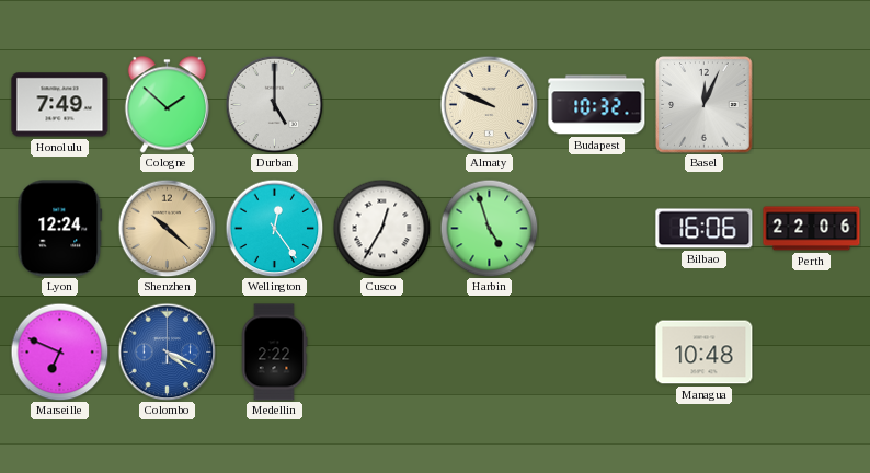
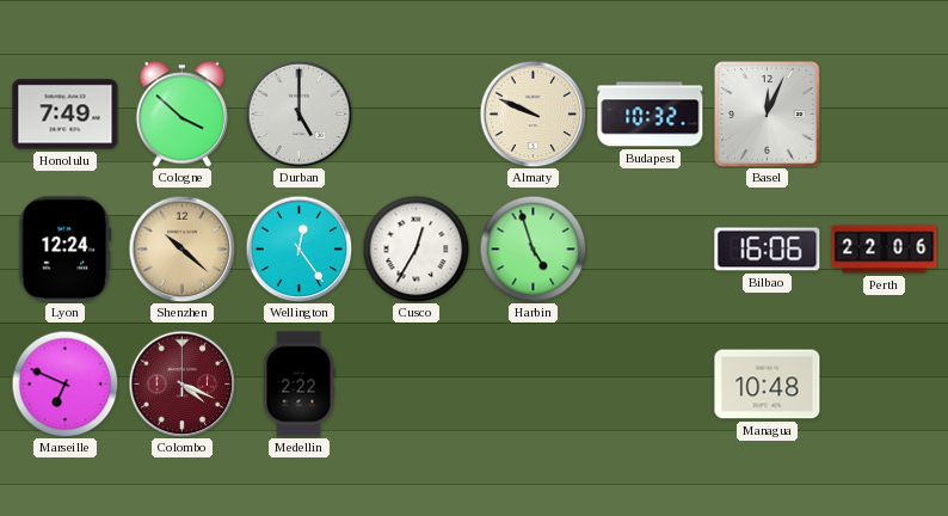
Cologne: 1:52 -> 3:52 (181, 115)
Colombo dial: blue -> burgundy (181, 383)
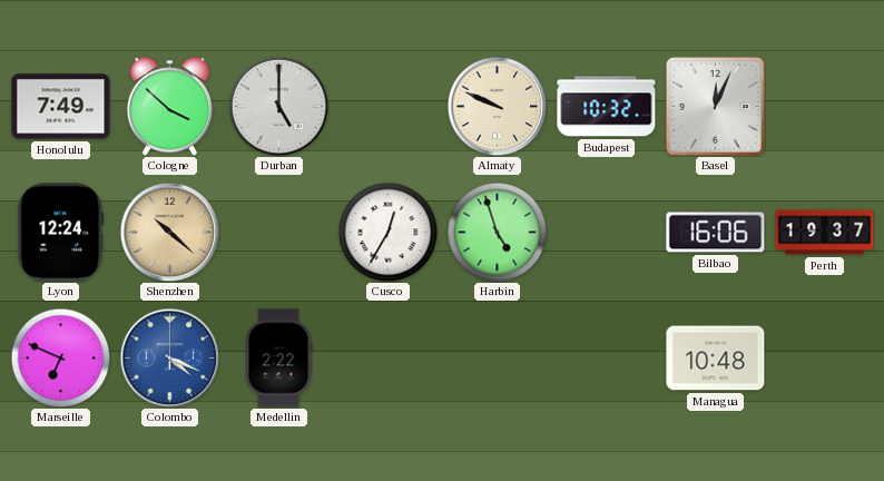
Wellington: 12:24 -> none (298, 248)
Perth: 22:06 -> 19:37 (825, 233)
Colombo dial: burgundy -> blue (169, 357)
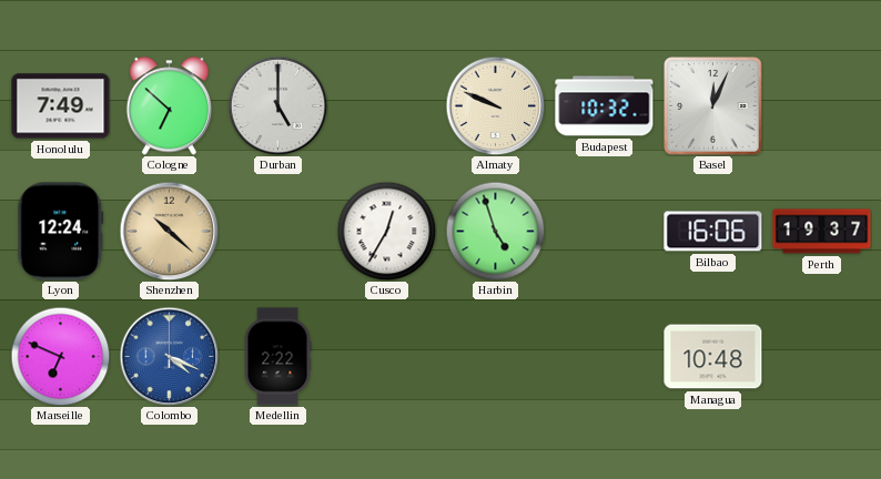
Cologne: 3:52 -> 6:52 (169, 106)
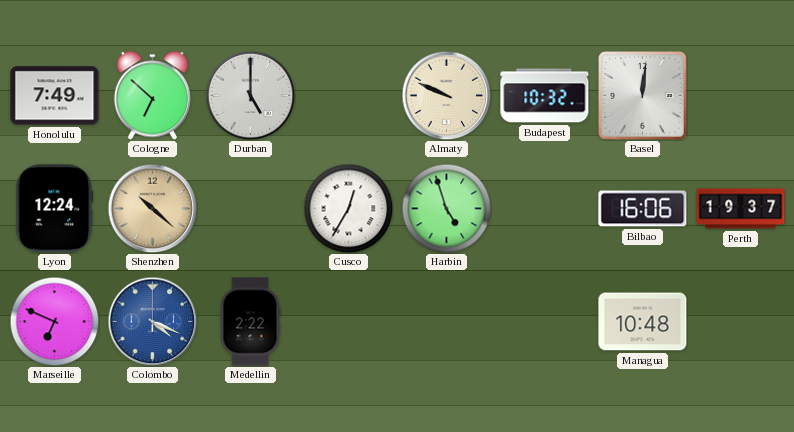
Basel: 12:04 -> 12:01 (643, 96)
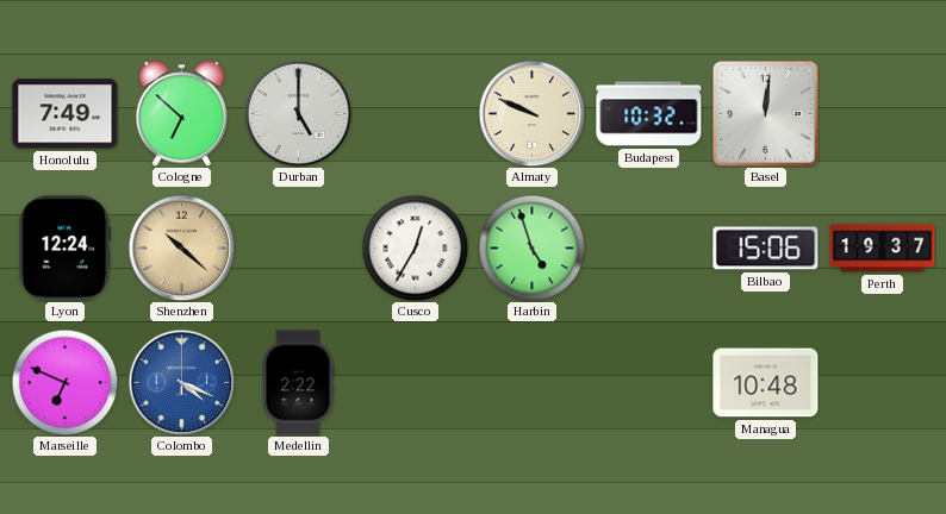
Bilbao: 16:06 -> 15:06 (766, 249)
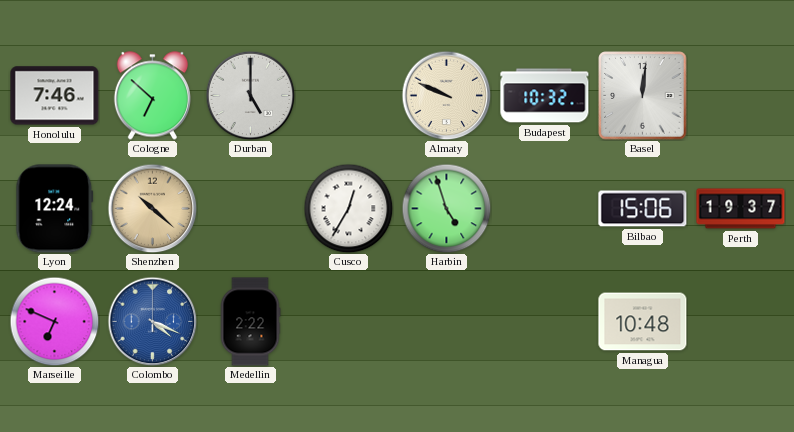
Honolulu: 7:49 -> 7:46 (55, 96)
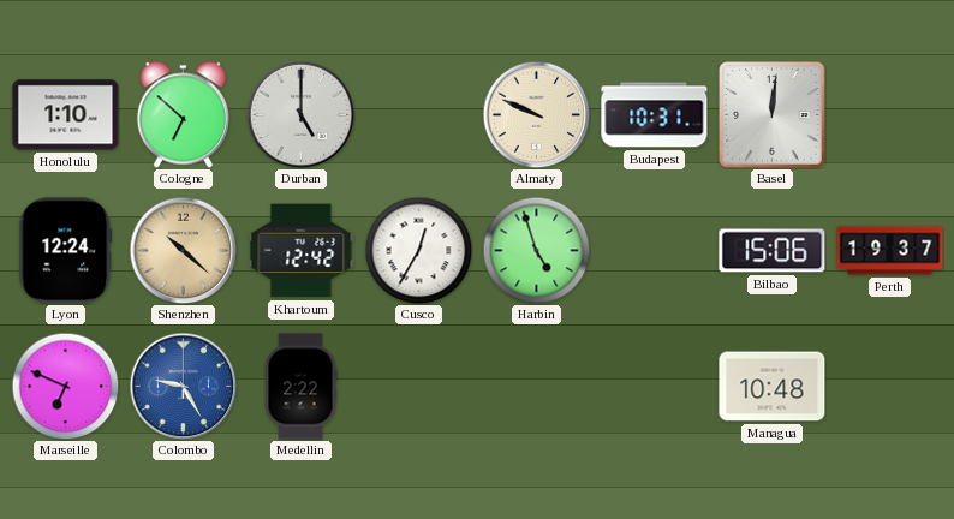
Honolulu: 7:46 -> 1:10 (66, 115)
Budapest: 10:32 -> 10:31 (655, 115)
Khartoum: none -> 12:42 (302, 251)
Colombo: 4:19 -> 9:25 (183, 386)
